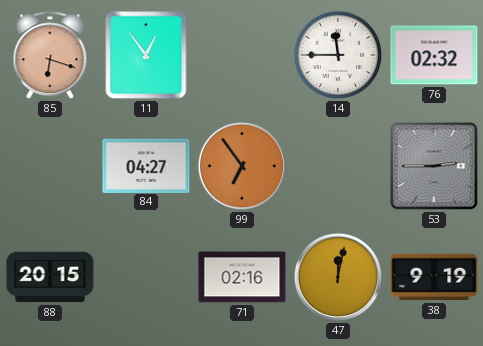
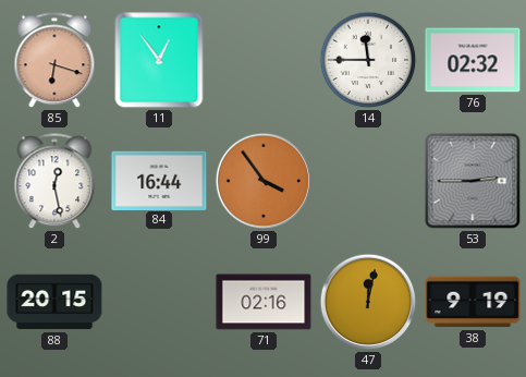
2: none -> 12:28 (54, 182)
84: 04:27 -> 16:44 (159, 180)
99: 6:54 -> 3:54 (264, 181)
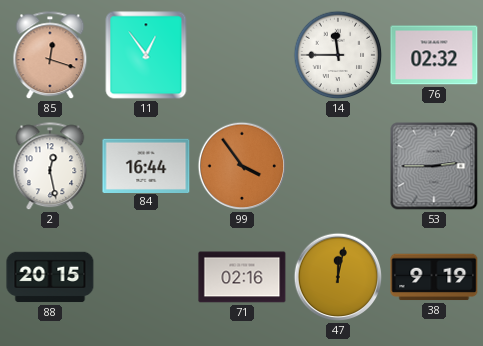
85: 6:18 -> 12:18 (50, 56)
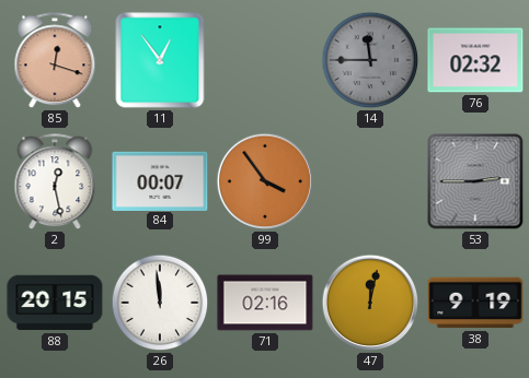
14 dial: white -> grey (370, 60)
84: 16:44 -> 00:07 (160, 180)
26: none -> 11:59 (160, 303)
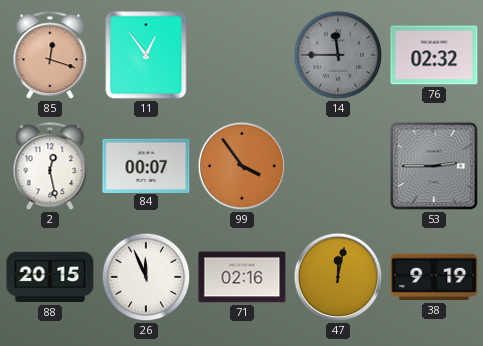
26: 11:59 -> 11:56 (146, 277)
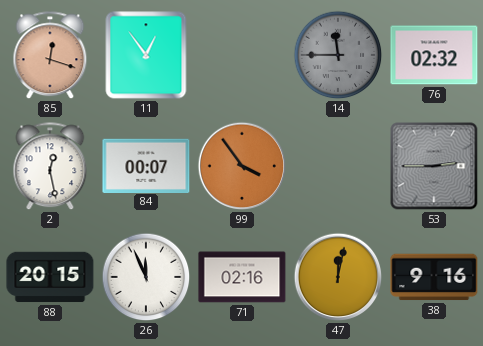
38: 9:19 -> 9:16 (434, 277)
